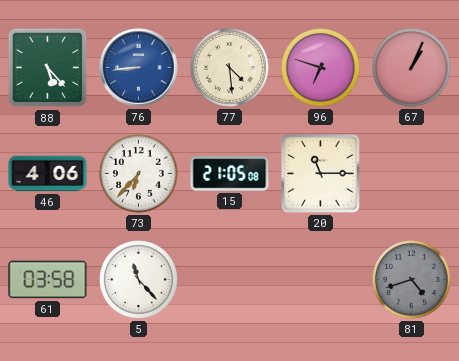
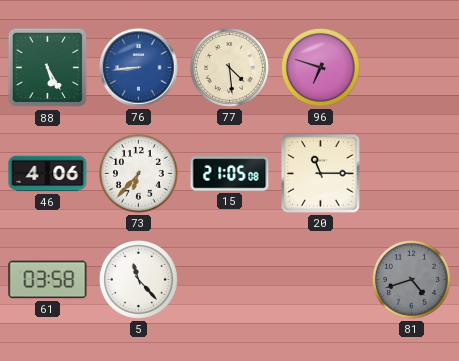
88: 5:23 -> 5:25 (48, 68)
67: 1:04 -> none (412, 68)
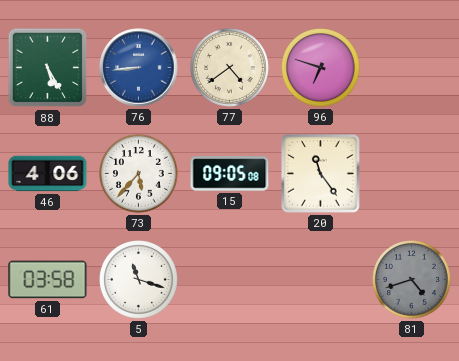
77: 4:29 -> 4:39 (230, 68)
73: 6:37 -> 5:37 (139, 174)
15: 21:05 -> 09:05 (230, 174)
20: 11:15 -> 11:24 (321, 174)
5: 11:23 -> 11:18 (139, 280)
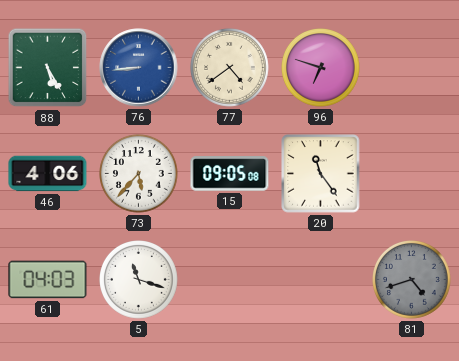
61: 03:58 -> 04:03 (48, 280)
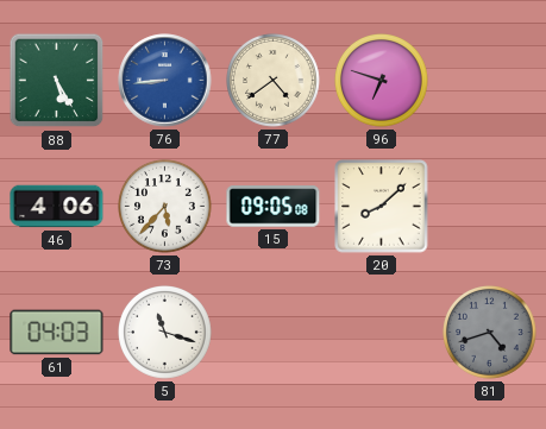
20: 11:24 -> 8:08 (382, 207)
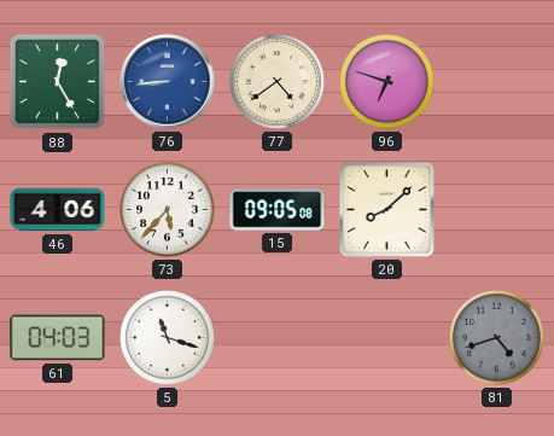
88: 5:25 -> 12:25 (58, 82)
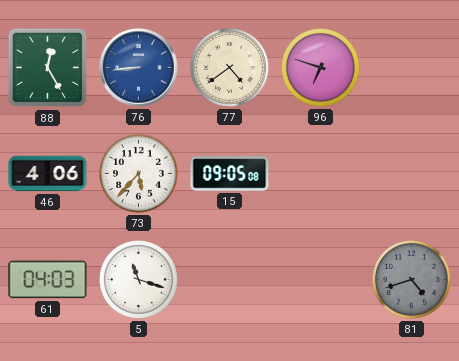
20: 8:08 -> none (387, 210)
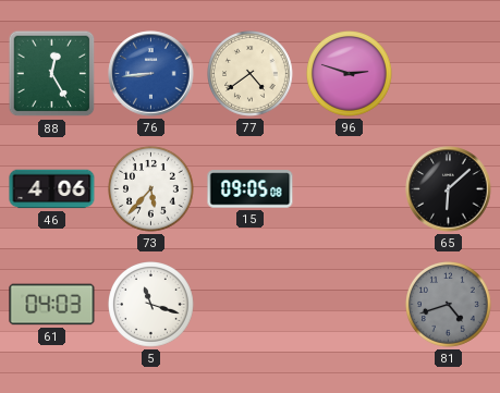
96: 6:48 -> 2:48 (350, 74)
65: none -> 6:08 (449, 189)
